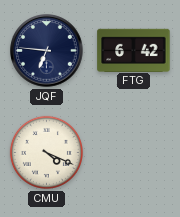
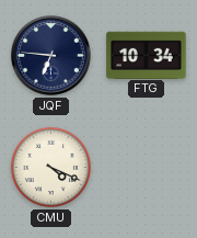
FTG: 6:42 -> 10:34 (147, 55)
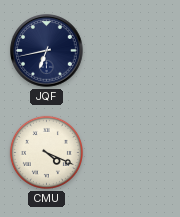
JQF: 6:46 -> 6:43 (47, 51)
FTG: 10:34 -> none (147, 55)
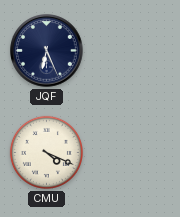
JQF: 6:43 -> 6:26 (47, 51)
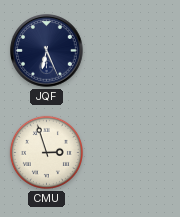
CMU: 4:19 -> 2:57 (46, 152)
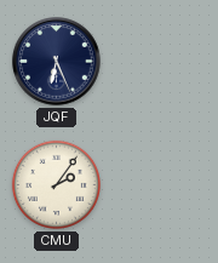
CMU: 2:57 -> 2:06 (56, 184)
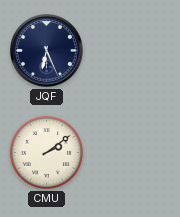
CMU: 2:06 -> 2:09 (46, 152)
